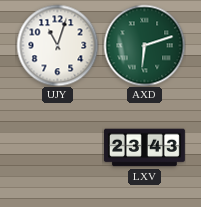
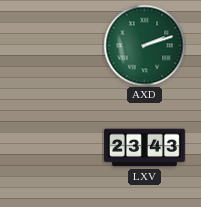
UJY: 11:03 -> none (57, 45)
AXD: 6:12 -> 2:12 (144, 45)
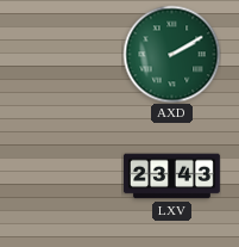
AXD: 2:12 -> 2:10 (171, 54)
